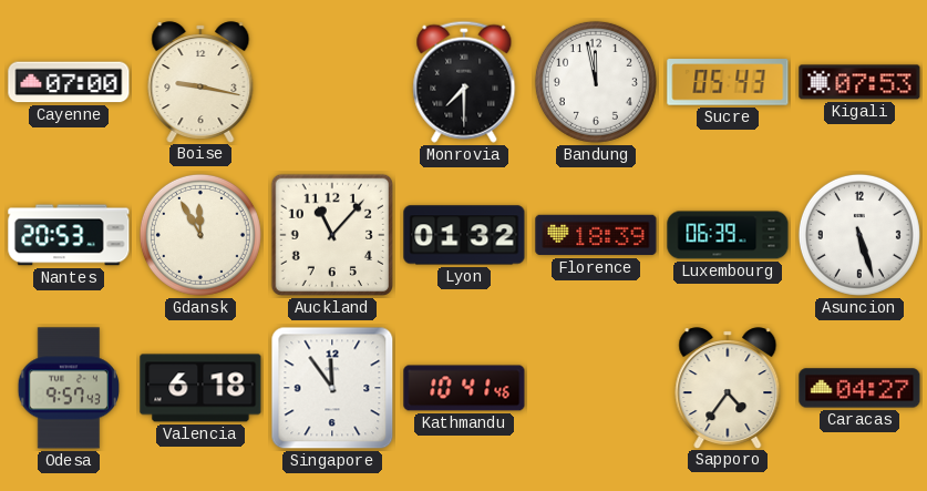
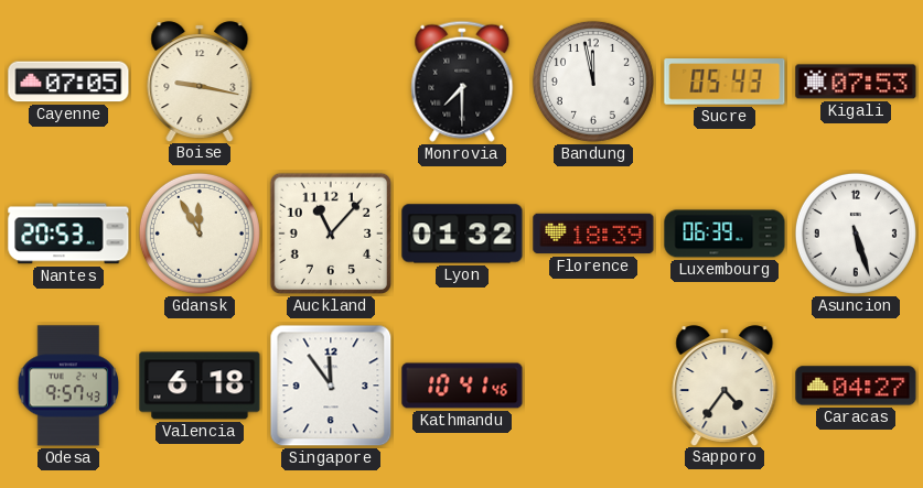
Cayenne: 07:00 -> 07:05 (68, 82)
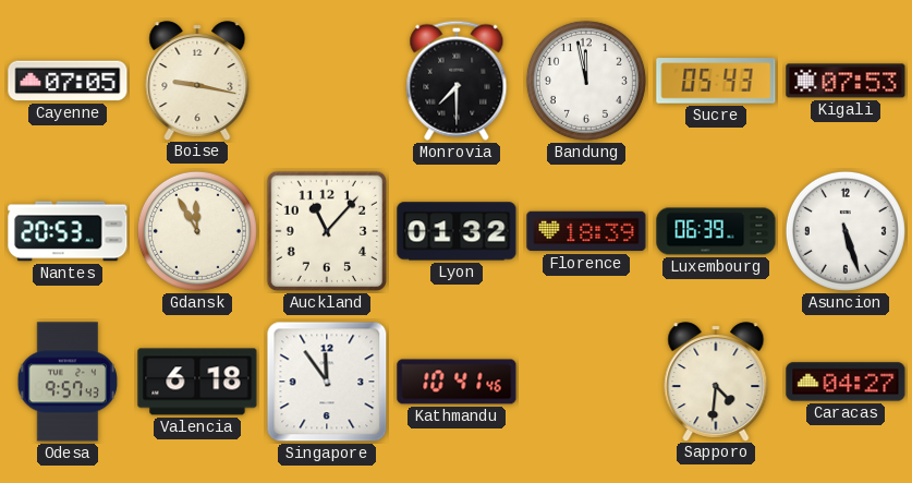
Sapporo: 4:36 -> 4:31 (716, 382)
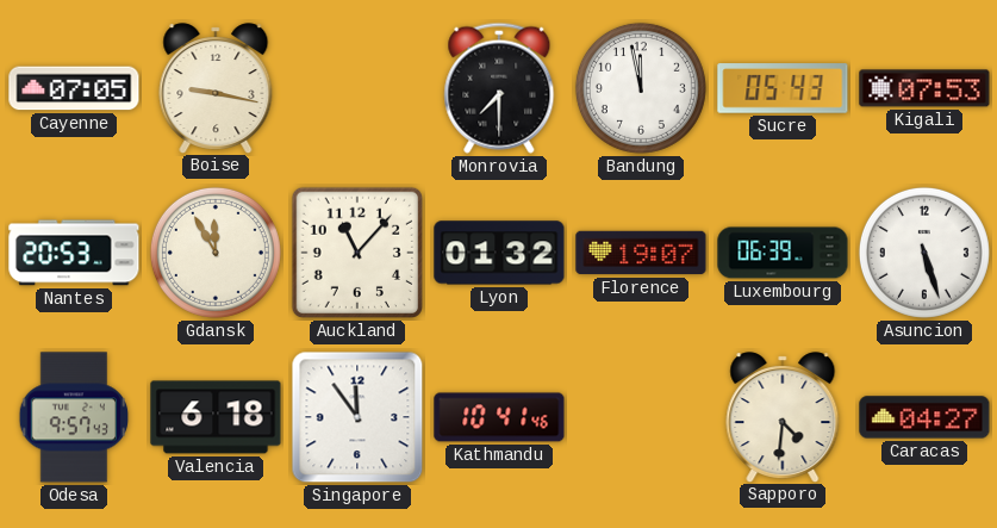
Florence: 18:39 -> 19:07 (641, 253)
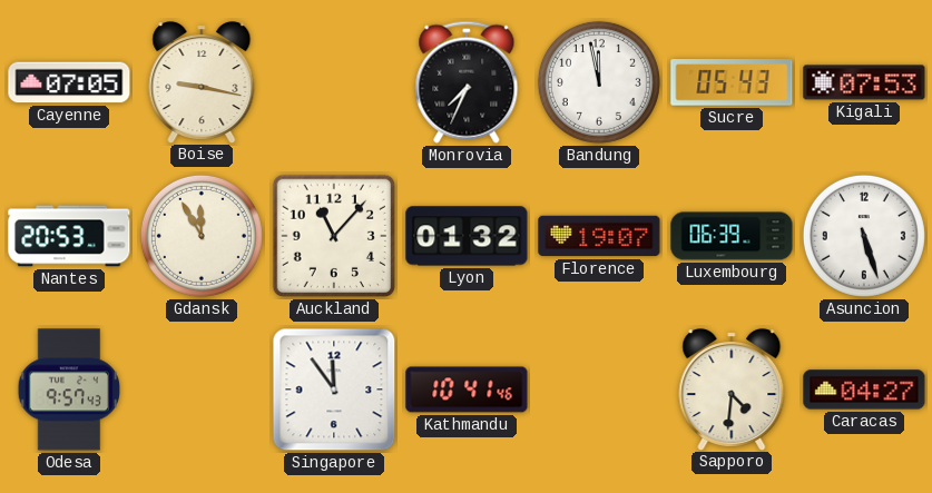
Monrovia: 7:30 -> 7:34 (467, 82)
Valencia: 6:18 -> none (216, 417)
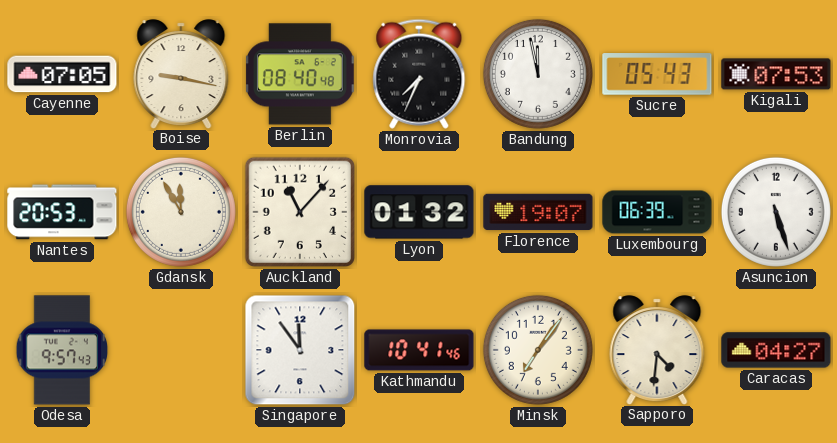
Berlin: none -> 08:40 (301, 74)
Minsk: none -> 7:06 (538, 350)
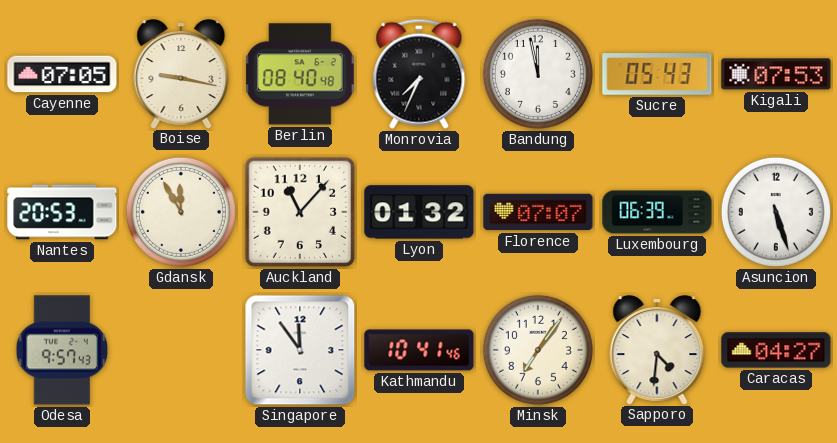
Florence: 19:07 -> 07:07 (538, 212)
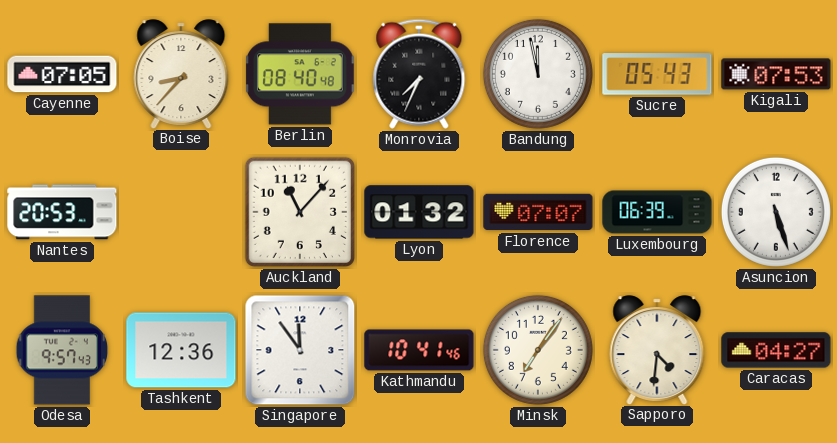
Boise: 9:17 -> 8:37 (181, 74)
Gdansk: 11:55 -> none (181, 212)
Tashkent: none -> 12:36 (181, 350)
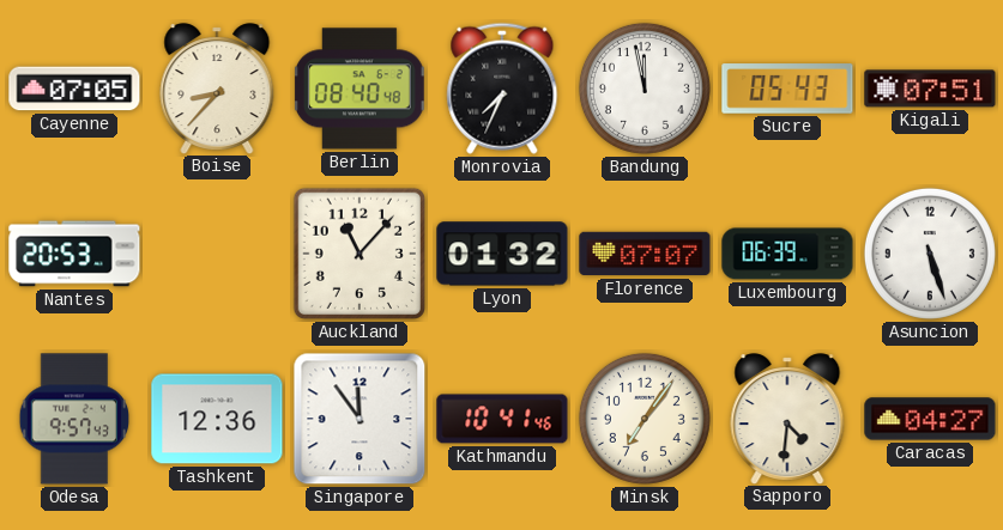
Kigali: 07:53 -> 07:51 (930, 89)
